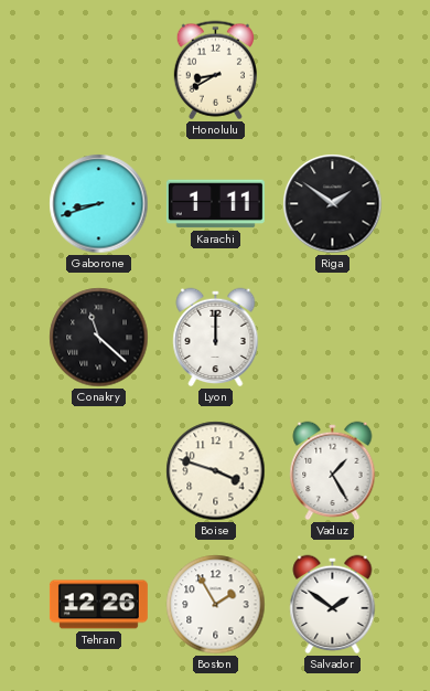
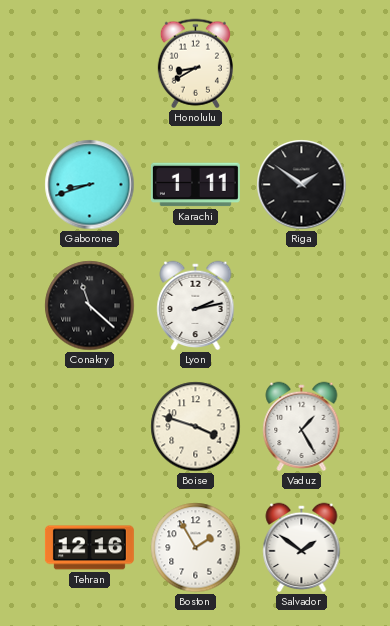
Lyon: 12:00 -> 2:13 (196, 306)
Tehran: 12:26 -> 12:16 (89, 548)
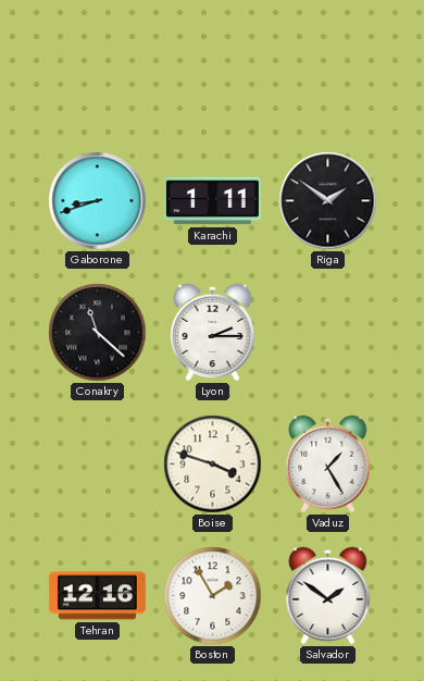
Honolulu: 8:40 -> none (195, 64)
Lyon: 2:13 -> 2:15 (213, 333)
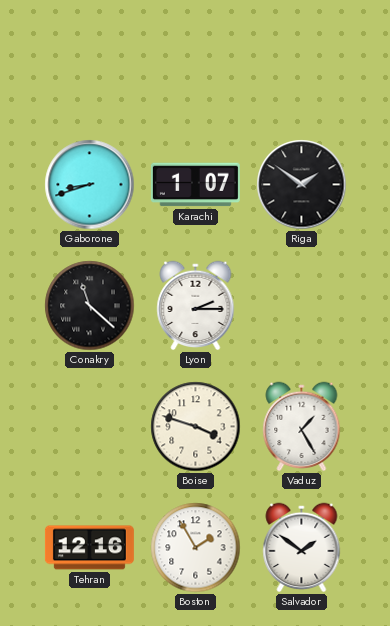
Karachi: 1:11 -> 1:07 (195, 185)
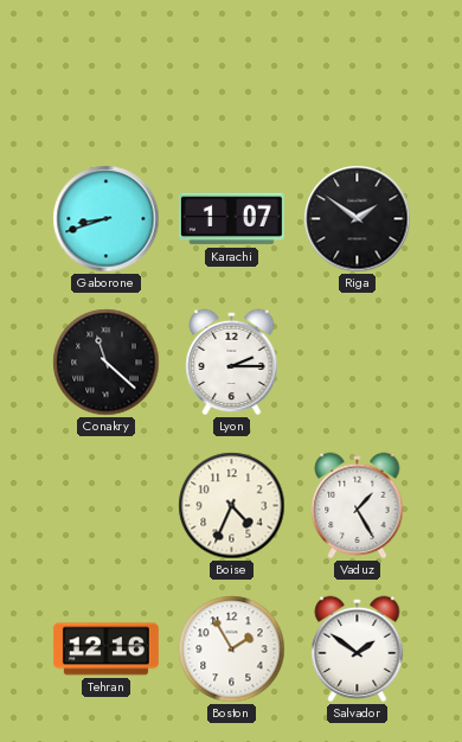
Boise: 3:48 -> 4:34 (232, 506)
